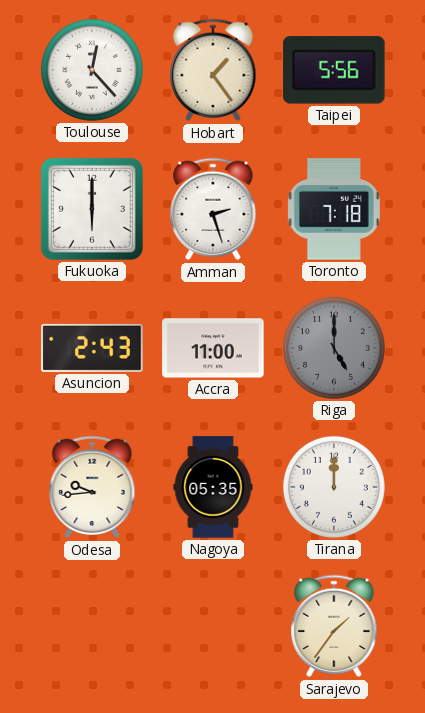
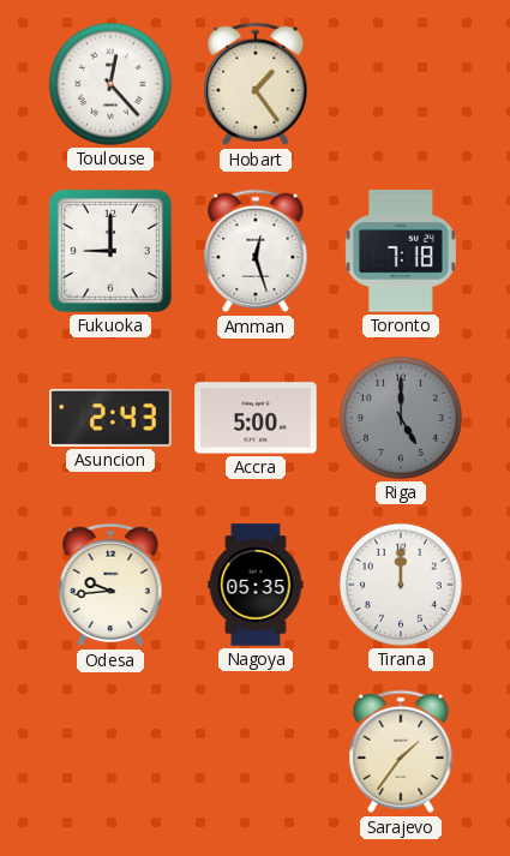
Taipei: 5:56 -> none (334, 70)
Fukuoka: 6:00 -> 9:00 (110, 251)
Amman: 2:27 -> 12:27 (256, 251)
Accra: 11:00 -> 5:00 (256, 418)
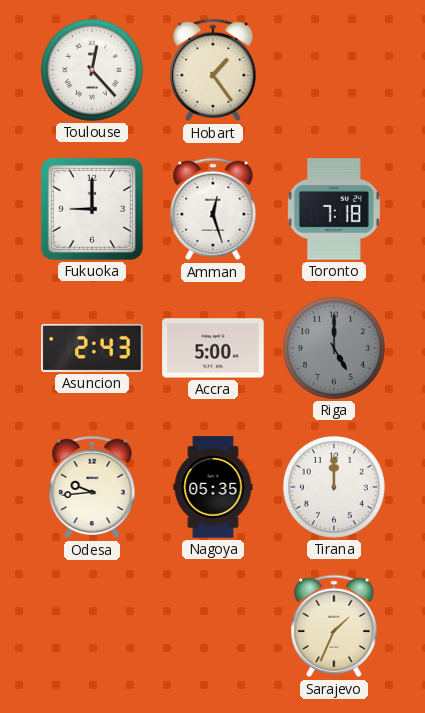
Sarajevo: 1:36 -> 1:34 (334, 626)
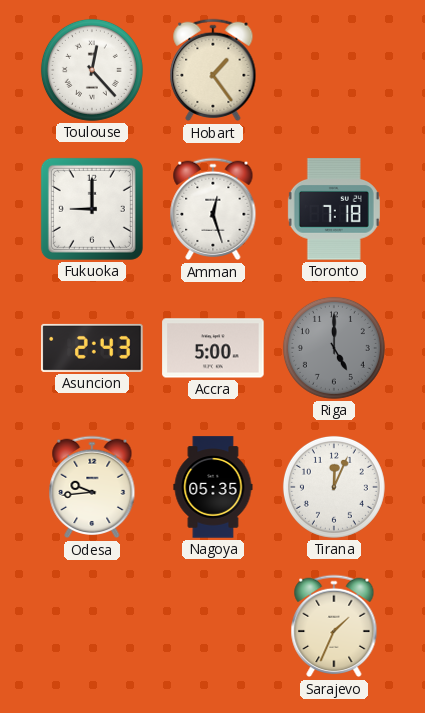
Tirana: 12:00 -> 12:04 (334, 487)
